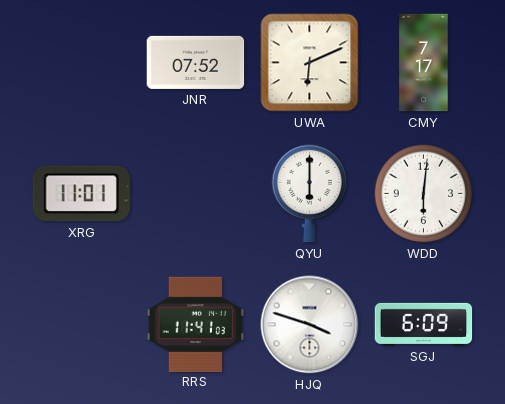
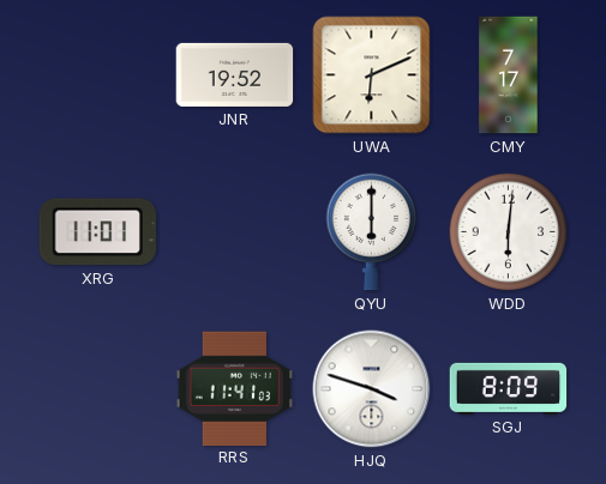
JNR: 07:52 -> 19:52 (235, 74)
SGJ: 6:09 -> 8:09 (509, 388)
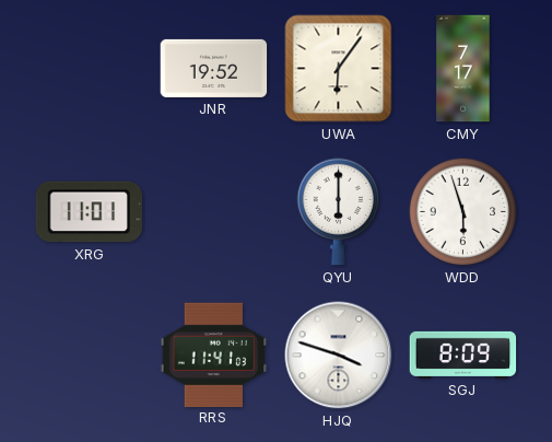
UWA: 6:11 -> 6:06 (339, 69)
WDD: 6:01 -> 5:57 (463, 212)
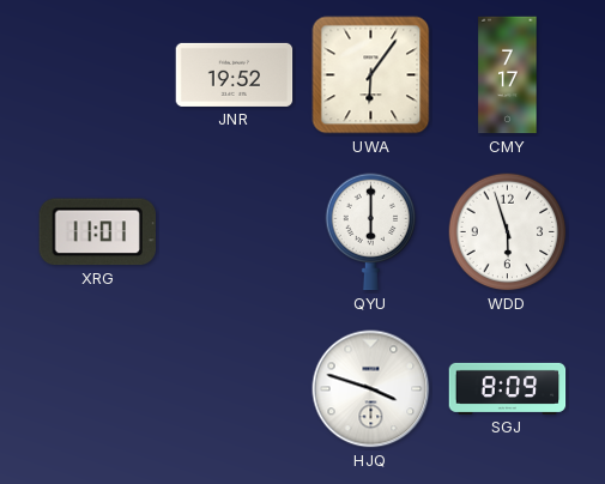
RRS: 11:41 -> none (214, 354)
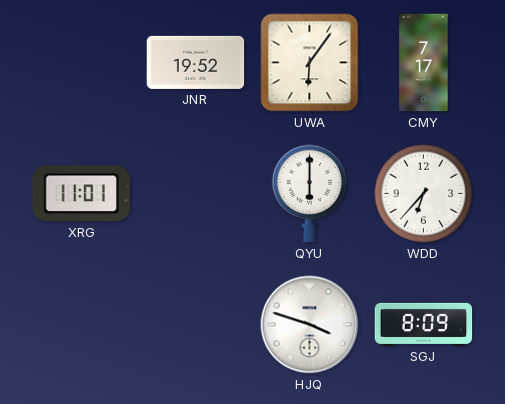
WDD: 5:57 -> 6:37 (424, 194)
